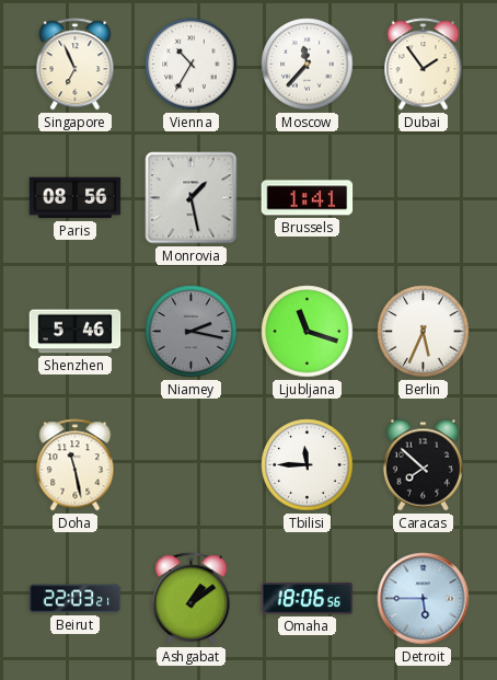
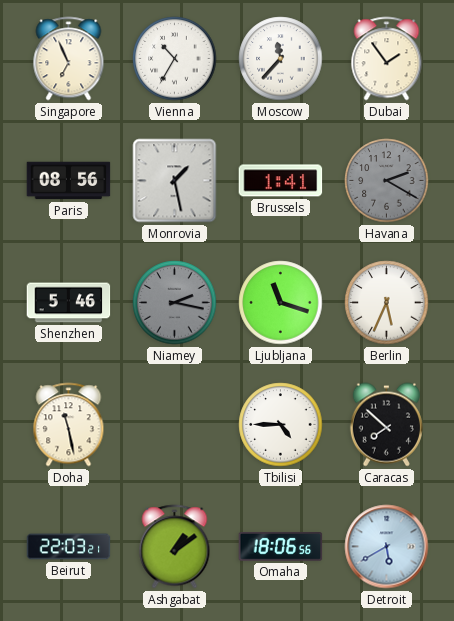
Havana: none -> 2:20 (387, 181)
Tbilisi: 11:45 -> 4:45 (281, 425)
Detroit: 5:45 -> 5:40 (387, 547)
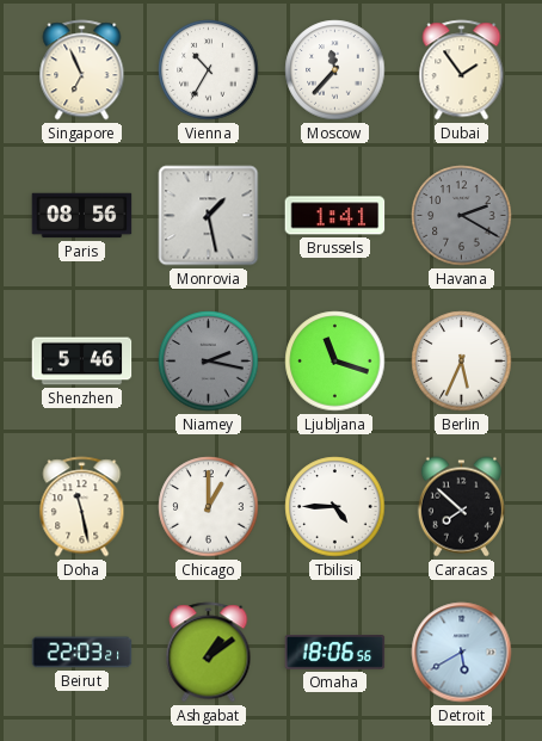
Chicago: none -> 1:00 (209, 507)
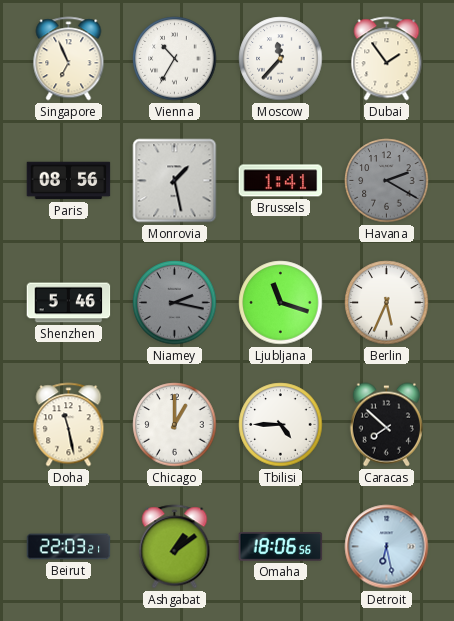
Detroit: 5:40 -> 6:28 (387, 547)
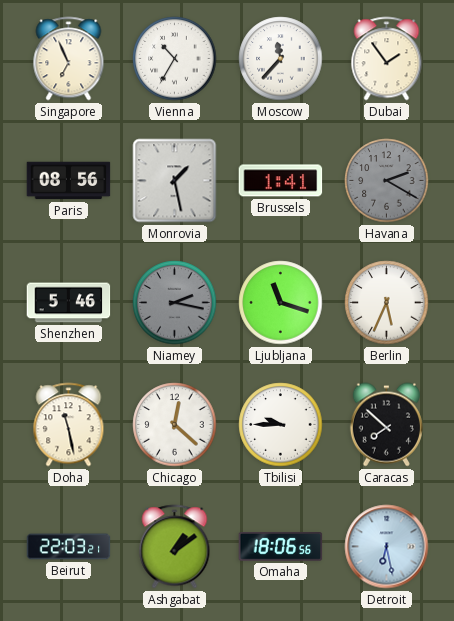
Chicago: 1:00 -> 12:22 (175, 425)
Tbilisi: 4:45 -> 9:45 (281, 425)
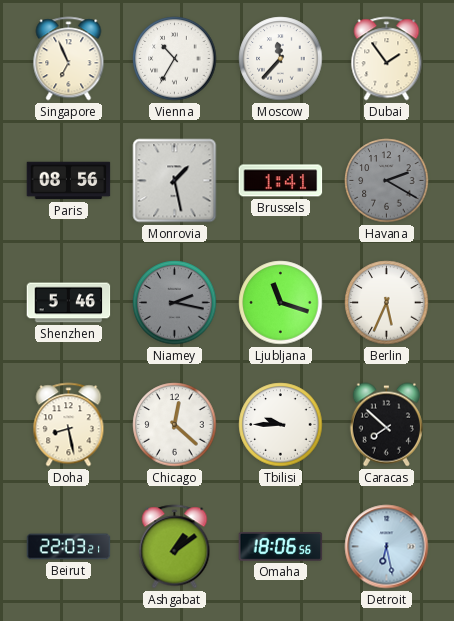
Doha: 11:28 -> 8:28 (69, 425)
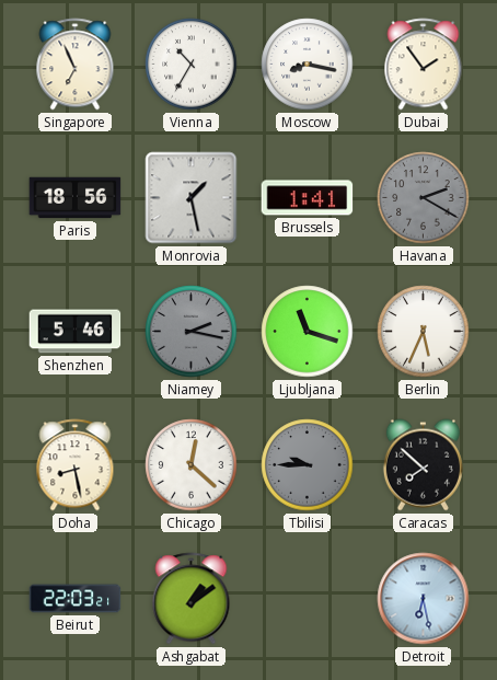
Moscow: 11:37 -> 8:17 (308, 65)
Paris: 08:56 -> 18:56 (76, 198)
Tbilisi dial: white -> grey (308, 465)
Omaha: 18:06 -> none (281, 547)
